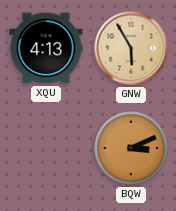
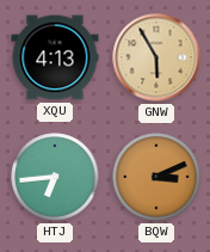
HTJ: none -> 6:44 (55, 177)
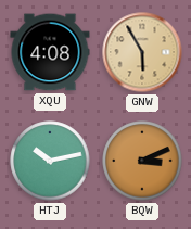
XQU: 4:13 -> 4:08 (50, 52)
HTJ: 6:44 -> 10:13 (50, 161)
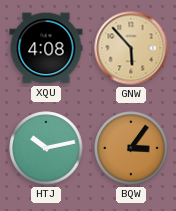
GNW: 5:55 -> 5:53 (131, 48)
BQW: 3:11 -> 3:06 (131, 148)
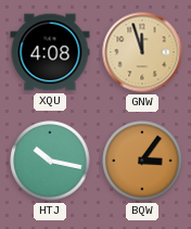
GNW: 5:53 -> 11:57 (142, 52)
HTJ: 10:13 -> 10:17 (50, 161)
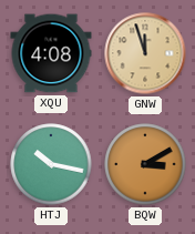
BQW: 3:06 -> 3:10 (145, 164)
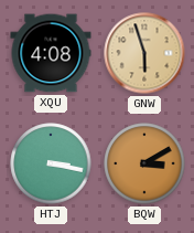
GNW: 11:57 -> 5:57 (144, 53)
HTJ: 10:17 -> 3:17 (51, 163)
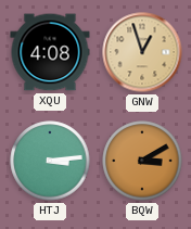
GNW: 5:57 -> 12:57 (142, 52)
HTJ: 3:17 -> 3:14 (50, 161)
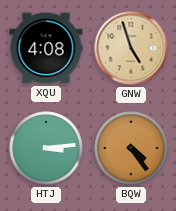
GNW: 12:57 -> 4:57 (131, 48)
BQW: 3:10 -> 4:24 (131, 148)
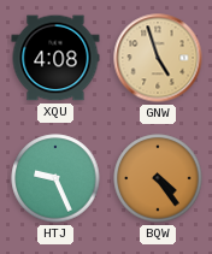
HTJ: 3:14 -> 9:26 (55, 178)
